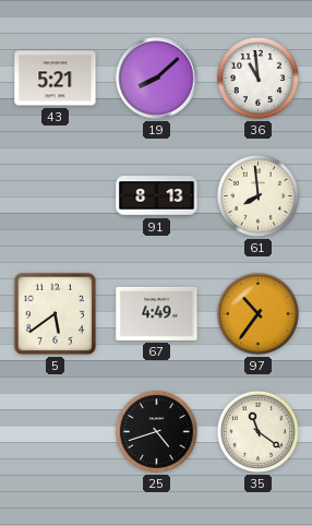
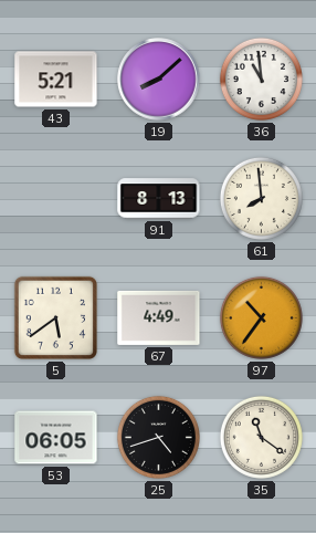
53: none -> 06:05 (56, 438)
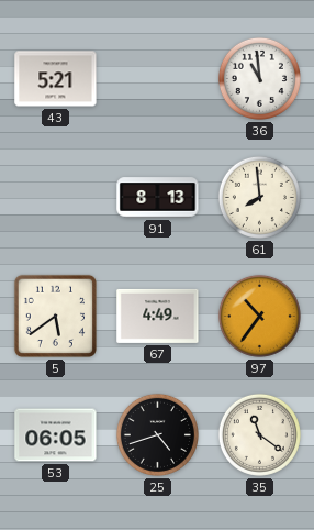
19: 8:08 -> none (159, 80)
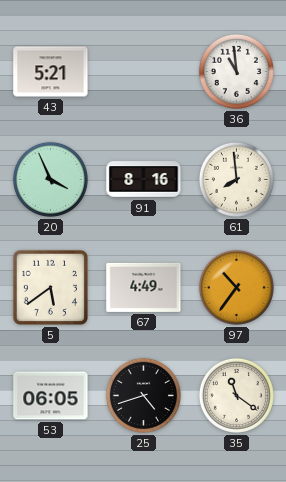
20: none -> 3:56 (50, 179)
91: 8:13 -> 8:16 (144, 180)
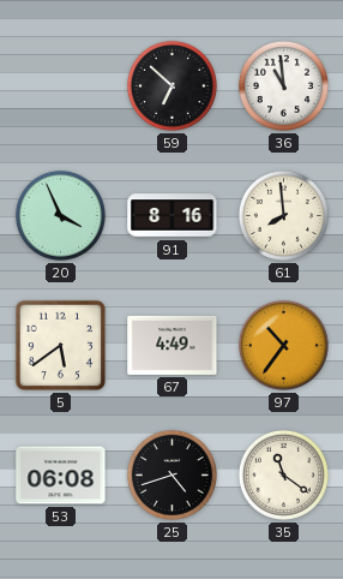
43: 5:21 -> none (51, 72)
59: none -> 6:52 (171, 85)
53: 06:05 -> 06:08 (61, 476)
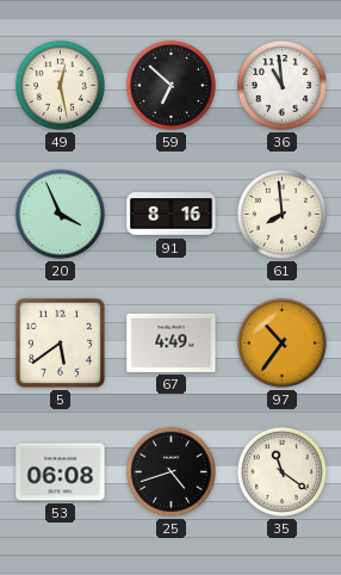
49: none -> 12:28 (60, 85)
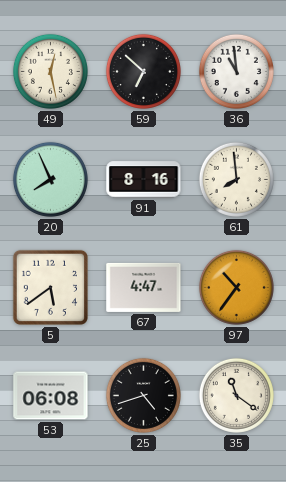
20: 3:56 -> 7:56 (50, 179)
67: 4:49 -> 4:47 (144, 287)
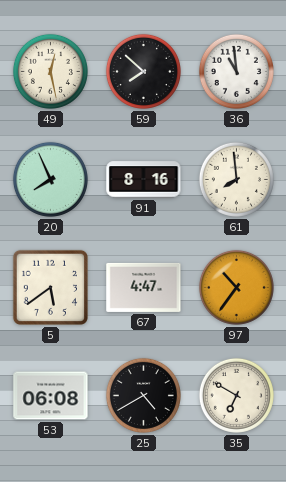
59: 6:52 -> 7:52 (143, 71)
25: 4:42 -> 4:40 (143, 395)
35: 11:21 -> 6:50 (236, 395)
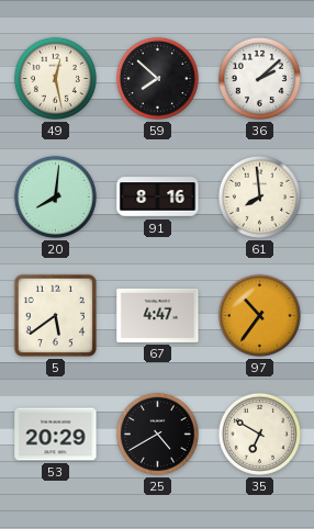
36: 10:59 -> 2:08 (259, 78)
20: 7:56 -> 8:01 (55, 196)
53: 06:08 -> 20:29 (56, 435)
